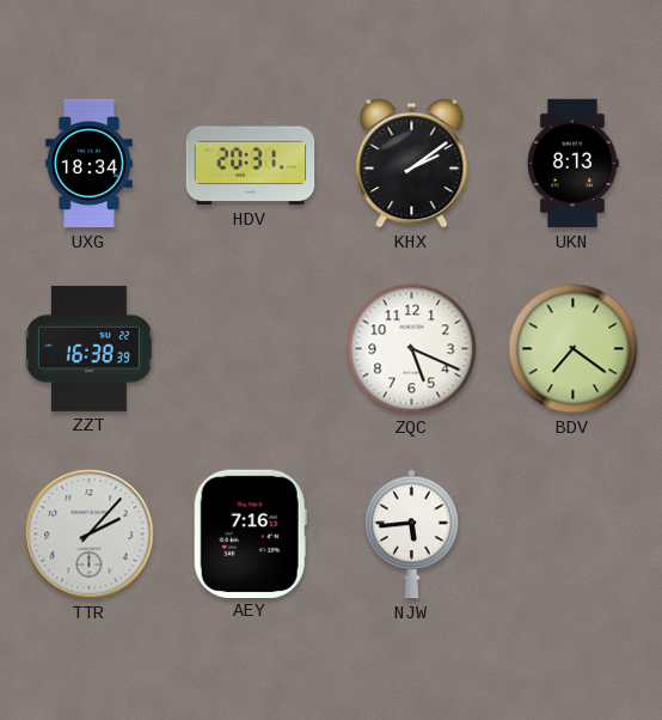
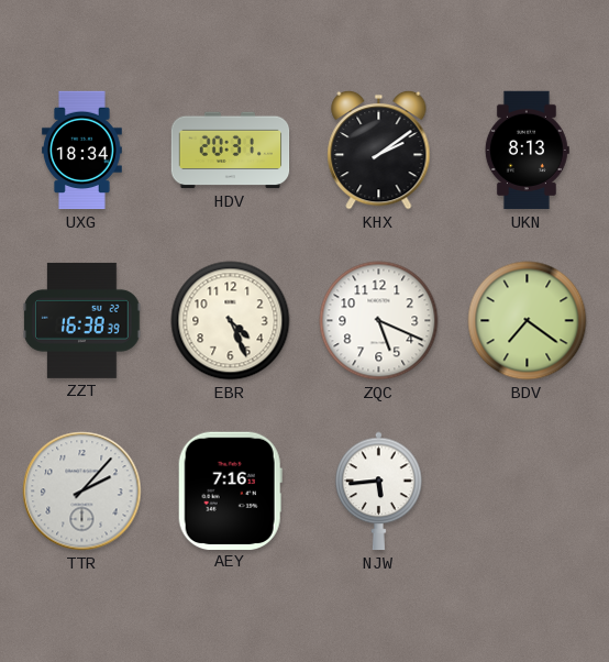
EBR: none -> 4:26 (231, 321)
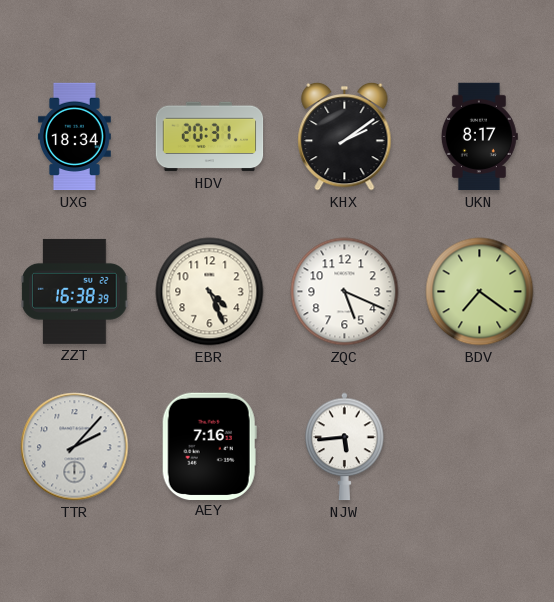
UKN: 8:13 -> 8:17 (479, 137)
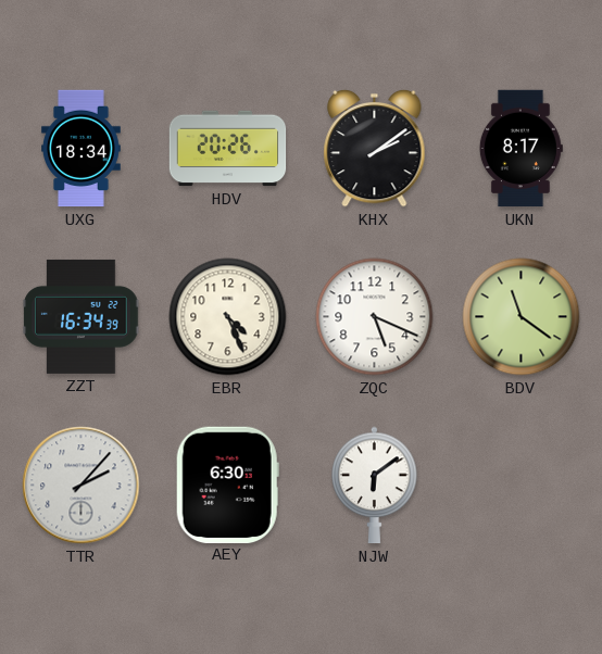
HDV: 20:31 -> 20:26 (228, 149)
ZZT: 16:38 -> 16:34 (81, 316)
BDV: 7:21 -> 11:21 (522, 317)
AEY: 7:16 -> 6:30 (227, 485)
NJW: 5:44 -> 6:09 (375, 486)
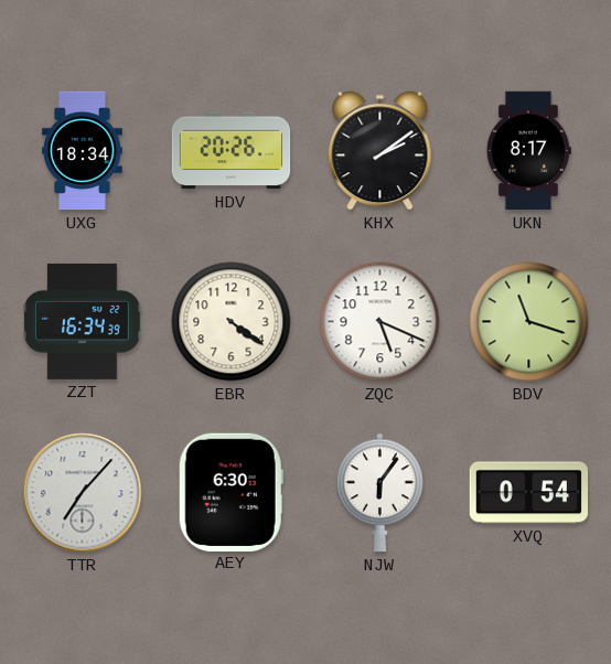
EBR: 4:26 -> 4:21 (232, 322)
BDV: 11:21 -> 11:18 (529, 322)
TTR: 2:07 -> 7:07 (83, 493)
NJW: 6:09 -> 6:06 (380, 493)
XVQ: none -> 0:54 (528, 493)
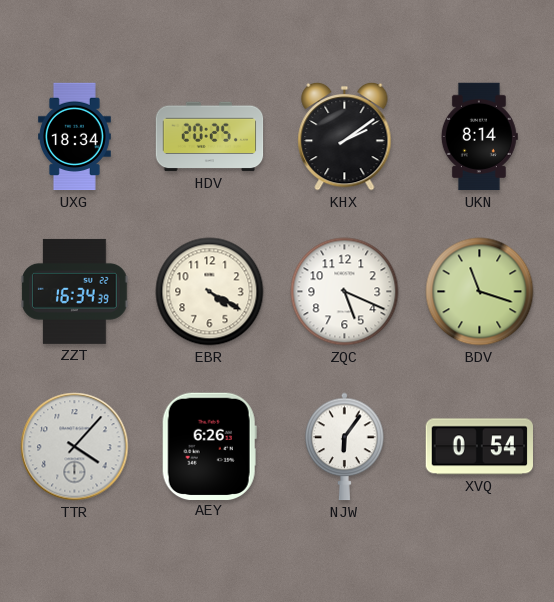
HDV: 20:26 -> 20:25 (210, 137)
UKN: 8:17 -> 8:14 (479, 137)
EBR: 4:21 -> 4:20 (210, 292)
TTR: 7:07 -> 4:07 (75, 447)
AEY: 6:30 -> 6:26 (209, 446)
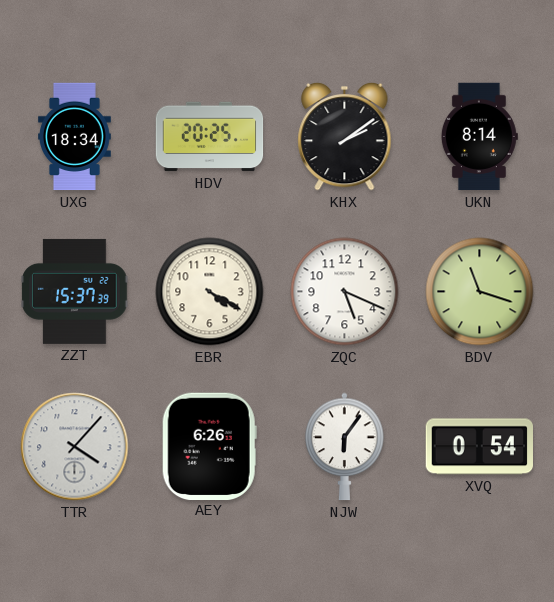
ZZT: 16:34 -> 15:37 (75, 291)
